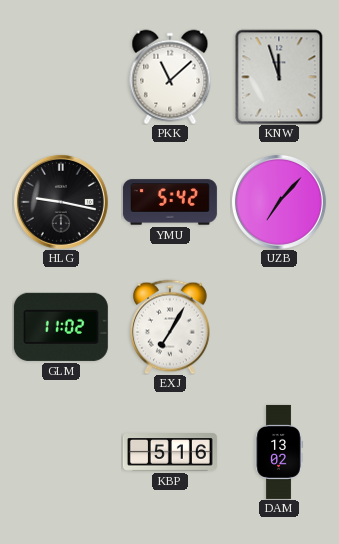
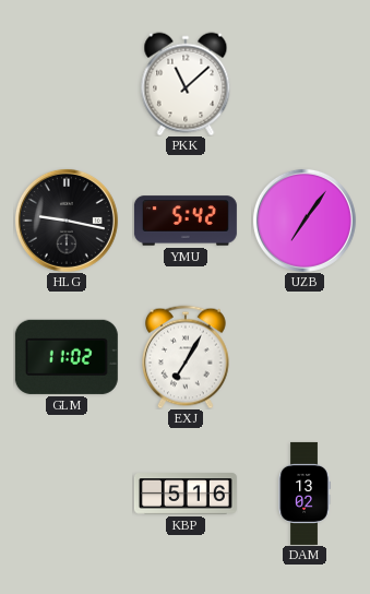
KNW: 11:57 -> none (279, 77)
UZB: 7:07 -> 7:06 (305, 221)
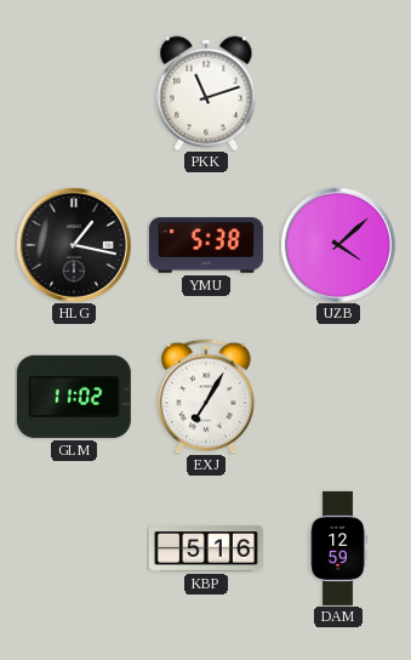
PKK: 11:08 -> 11:12 (206, 93)
HLG: 9:17 -> 1:17 (74, 245)
YMU: 5:42 -> 5:38 (206, 245)
UZB: 7:06 -> 4:08 (338, 245)
DAM: 13:02 -> 12:59 (338, 548)
